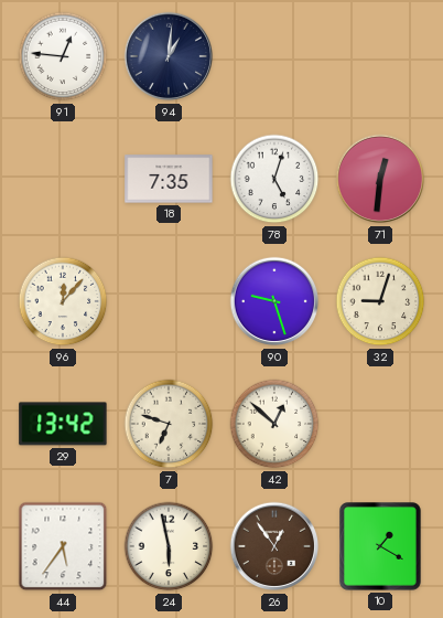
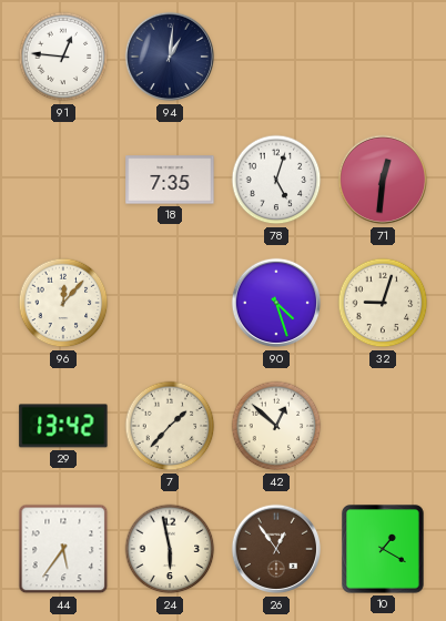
90: 9:27 -> 4:27 (276, 303)
7: 6:48 -> 1:37 (170, 426)
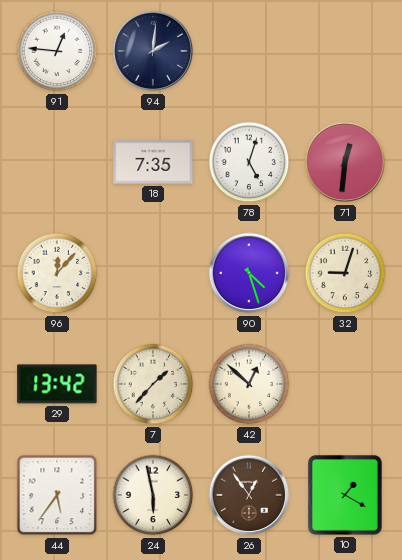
94: 1:01 -> 2:01 (153, 51)
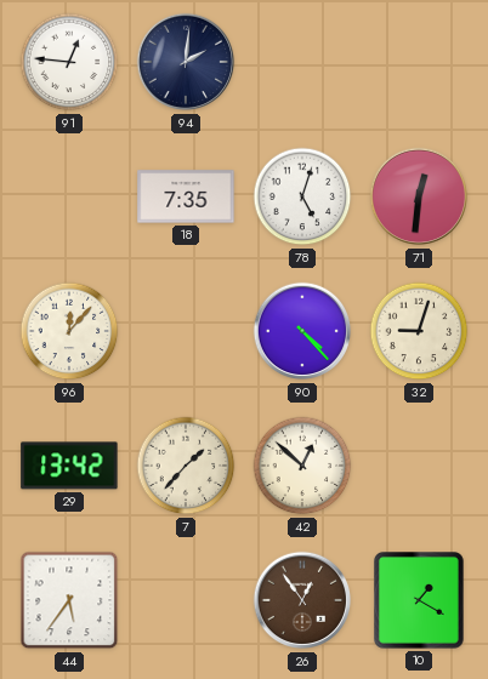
90: 4:27 -> 4:23 (302, 331)
24: 5:58 -> none (153, 495)
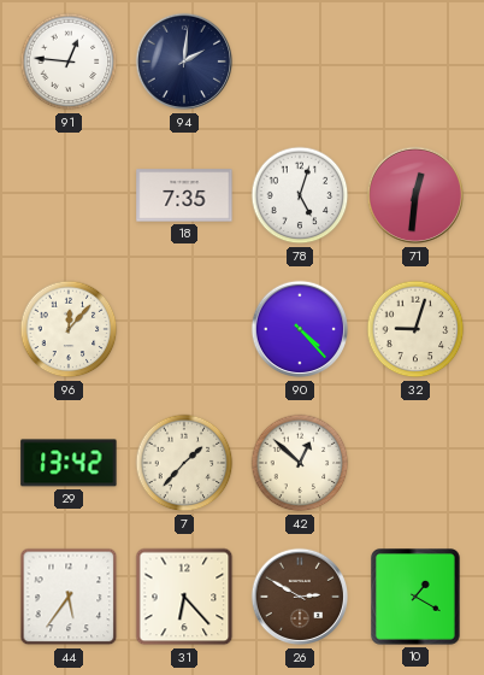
31: none -> 6:23 (184, 597)
26: 12:54 -> 2:50 (300, 597)
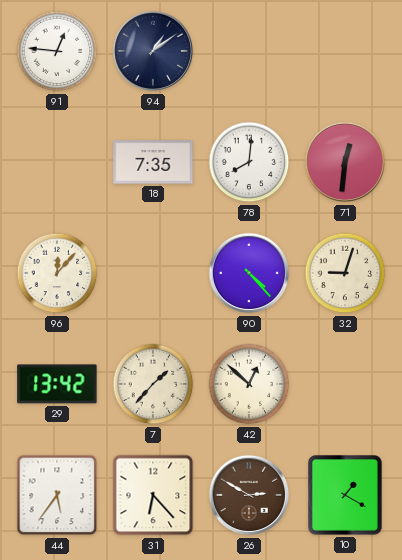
94: 2:01 -> 1:09 (153, 51)
78: 5:03 -> 8:01 (249, 162)
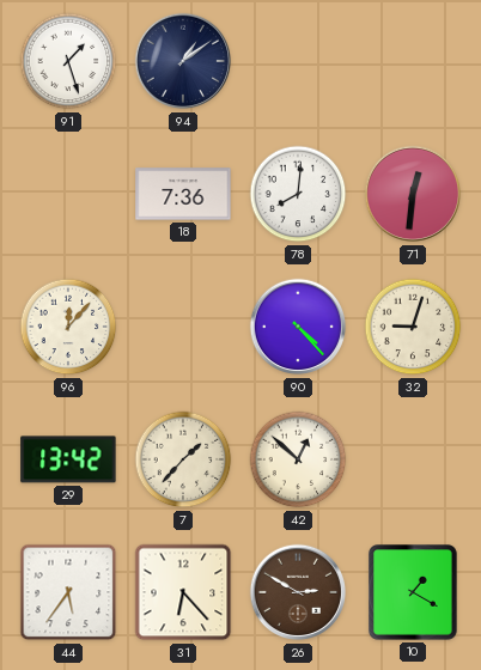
91: 12:46 -> 1:27 (68, 61)
18: 7:35 -> 7:36 (183, 194)
